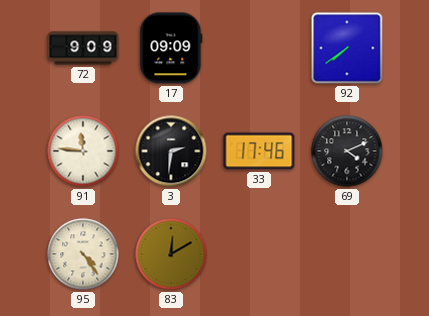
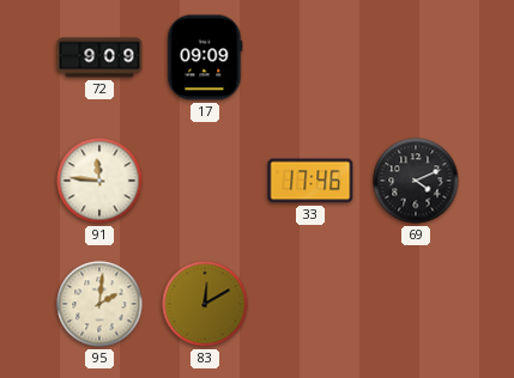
92: 7:39 -> none (347, 48)
3: 2:31 -> none (171, 151)
95: 4:24 -> 2:01 (99, 304)
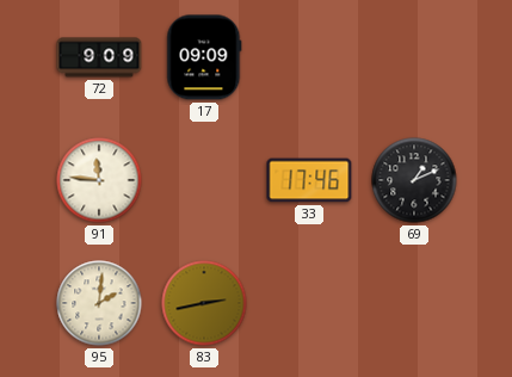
69: 4:11 -> 1:11 (414, 180)
83: 12:10 -> 2:43 (204, 303)
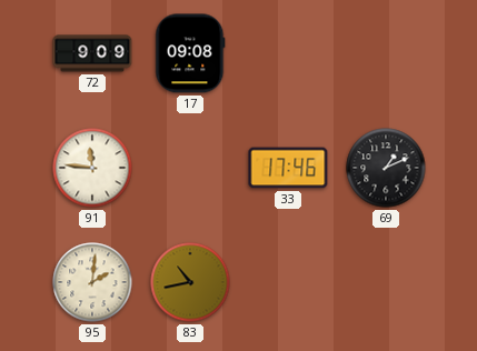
17: 09:09 -> 09:08 (190, 53)
83: 2:43 -> 10:43 (190, 282)
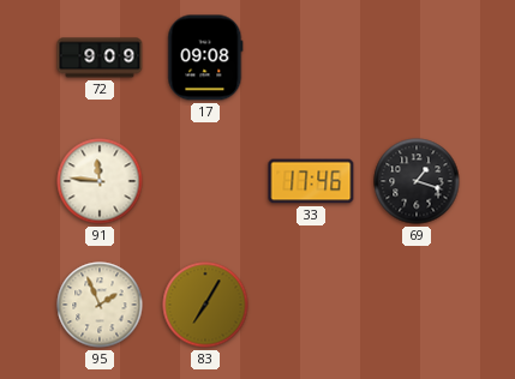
69: 1:11 -> 1:18 (417, 181)
95: 2:01 -> 1:56 (100, 305)
83: 10:43 -> 7:05 (205, 305)
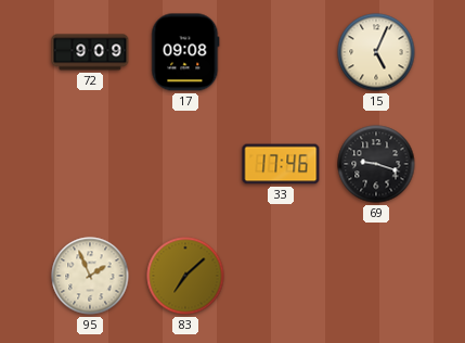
15: none -> 5:04 (376, 52)
91: 11:46 -> none (100, 181)
69: 1:18 -> 9:18 (376, 164)
83: 7:05 -> 7:08 (185, 276)
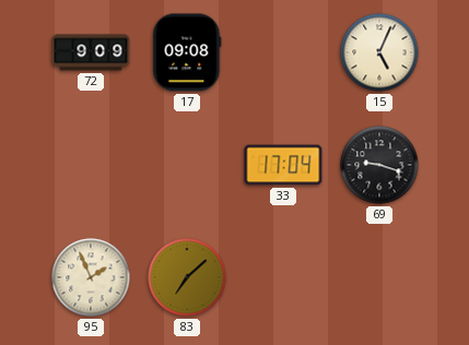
33: 17:46 -> 17:04 (283, 165)
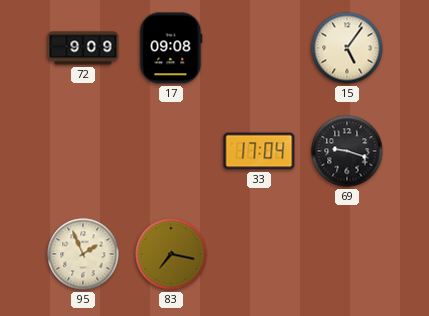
15: 5:04 -> 5:06 (347, 48)
83: 7:08 -> 7:17 (171, 254)
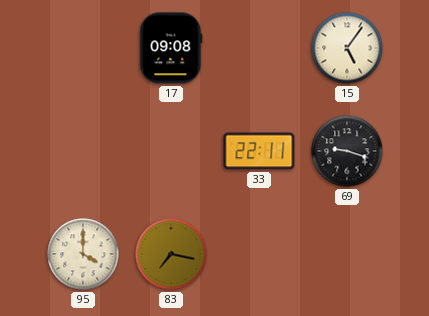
72: 9:09 -> none (83, 48)
33: 17:04 -> 22:11 (259, 151)
95: 1:56 -> 4:00 (83, 254)
